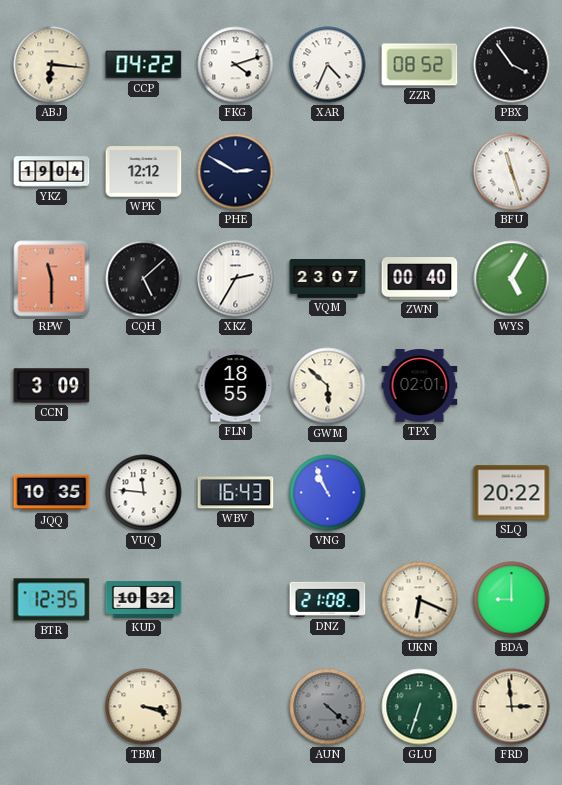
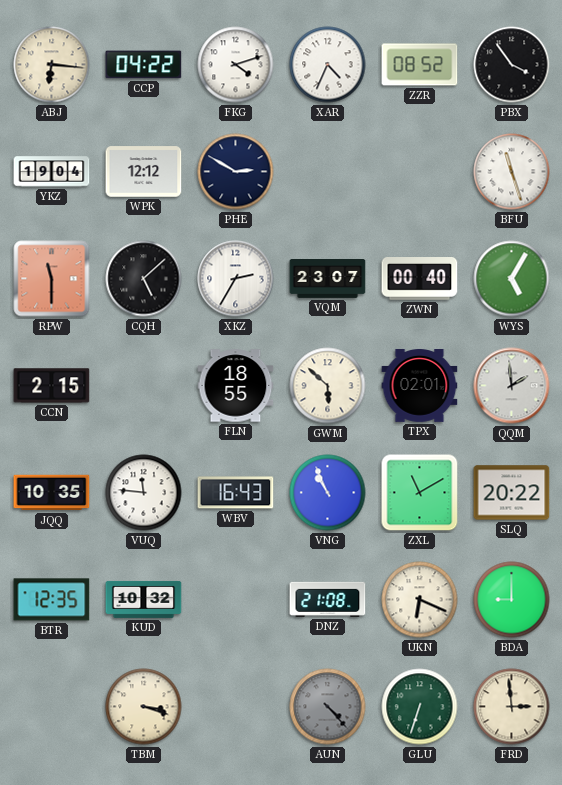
CCN: 3:09 -> 2:15 (52, 386)
QQM: none -> 1:59 (512, 386)
ZXL: none -> 11:10 (420, 493)
AUN: 4:22 -> 4:23 (328, 707)
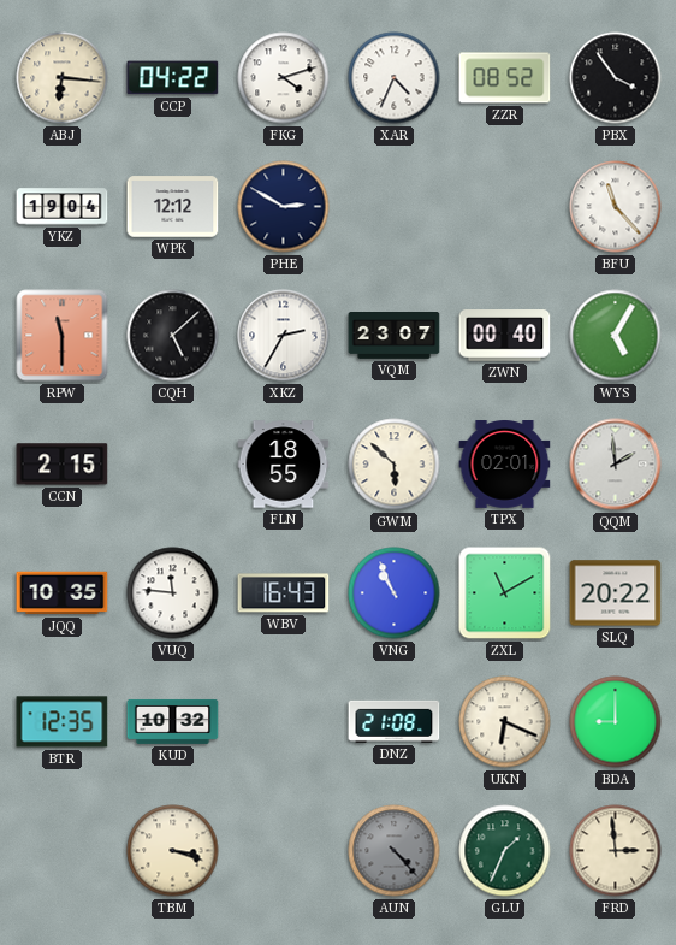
BFU: 11:27 -> 11:23 (616, 207)
GLU: 6:33 -> 1:34 (505, 851)
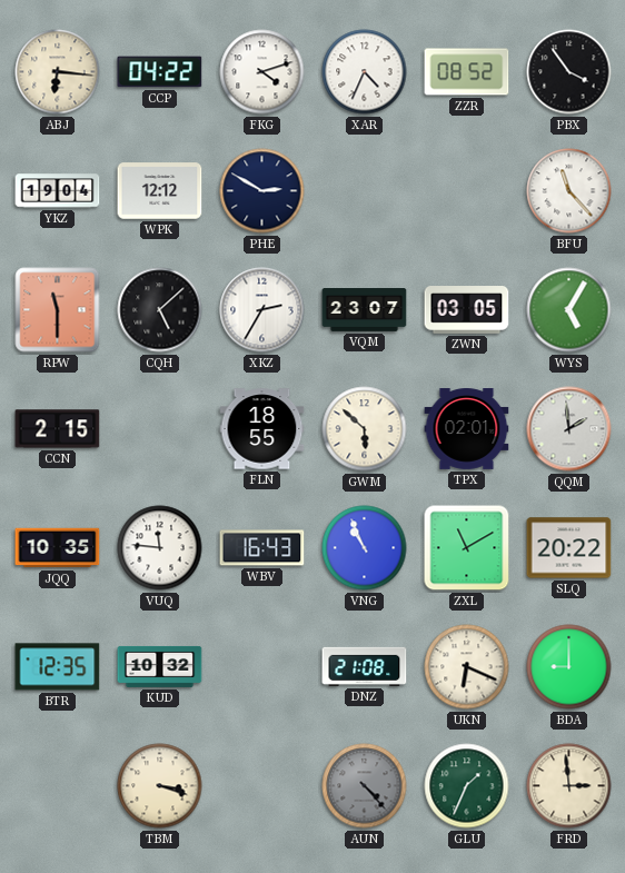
ZWN: 00:40 -> 03:05 (467, 310)
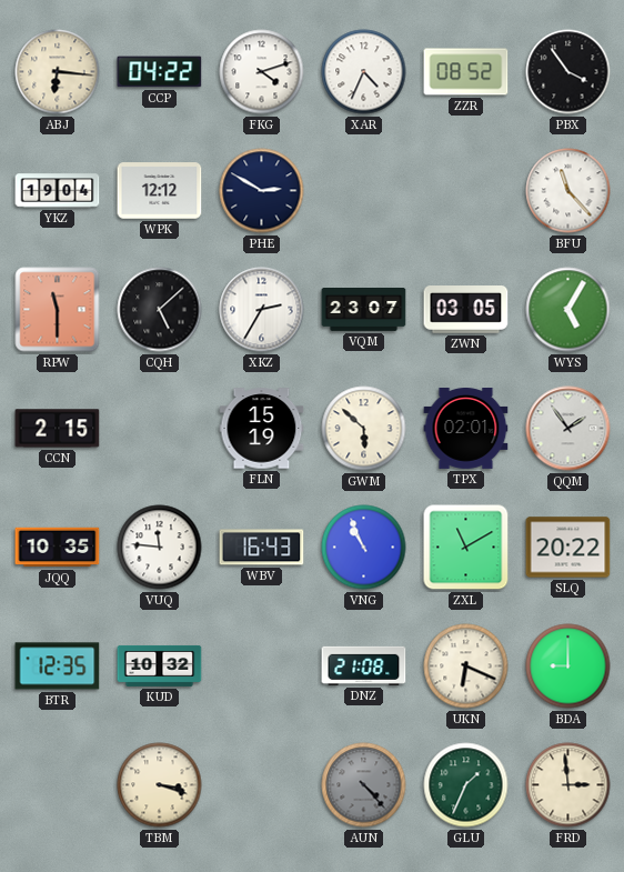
FLN: 18:55 -> 15:19 (262, 429)
QQM: 1:59 -> 1:54 (568, 429)
